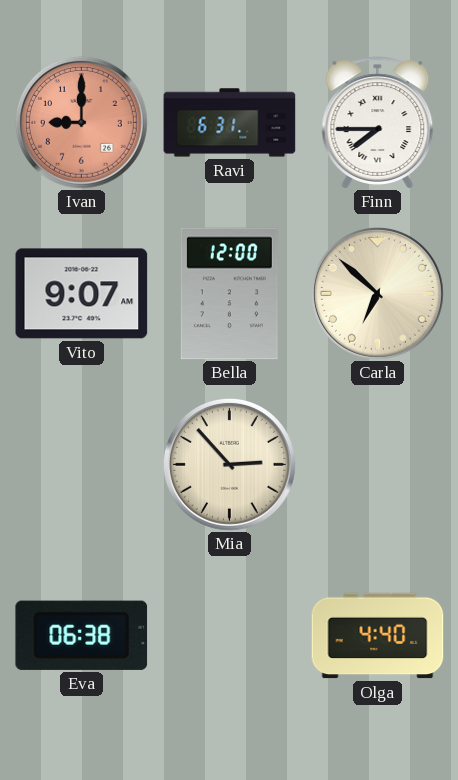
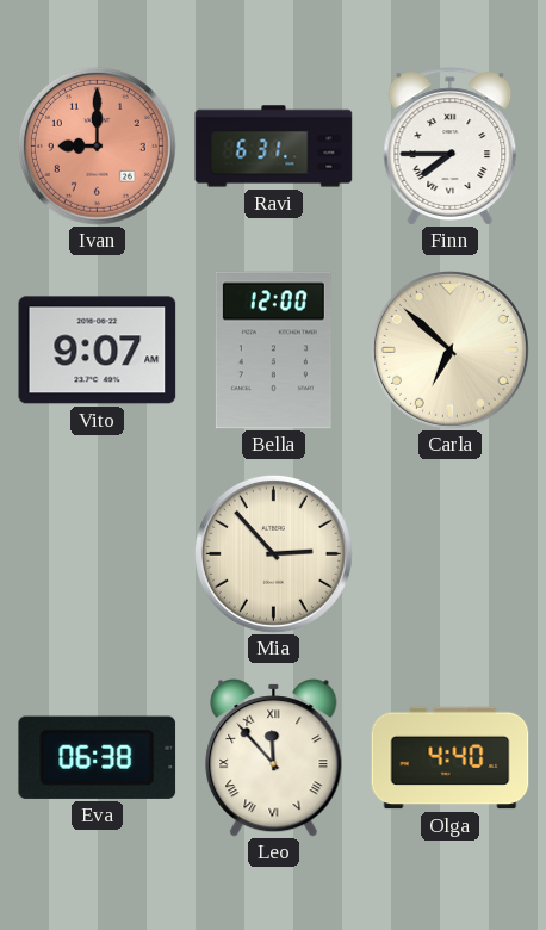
Leo: none -> 11:53 (274, 758)
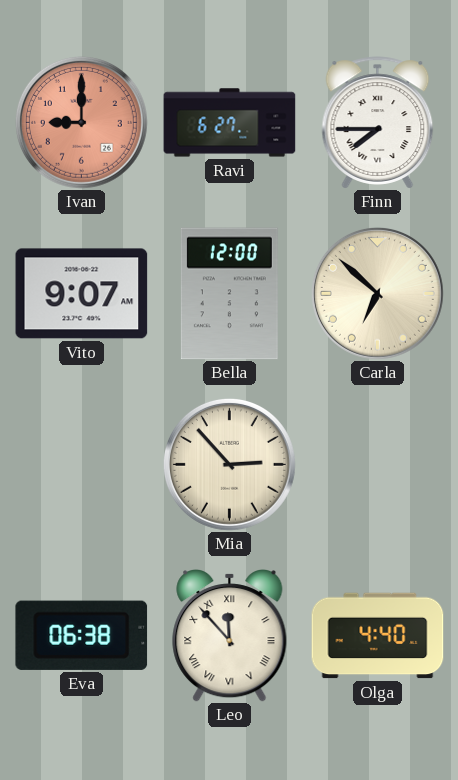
Ravi: 6:31 -> 6:27 (230, 123)
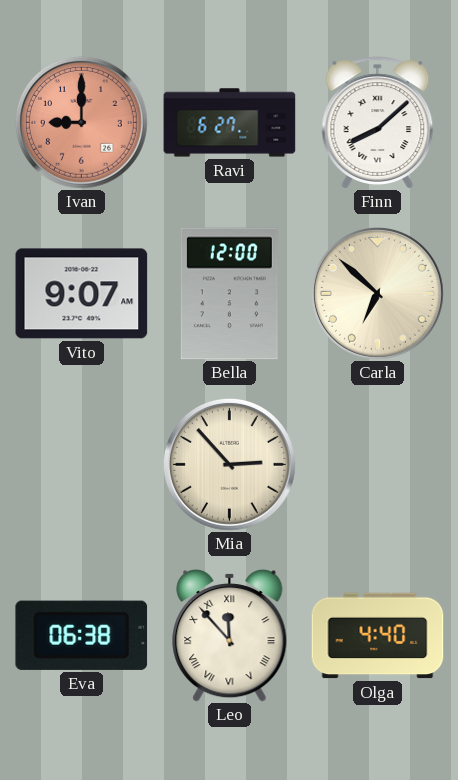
Finn: 7:45 -> 8:08 (378, 123)
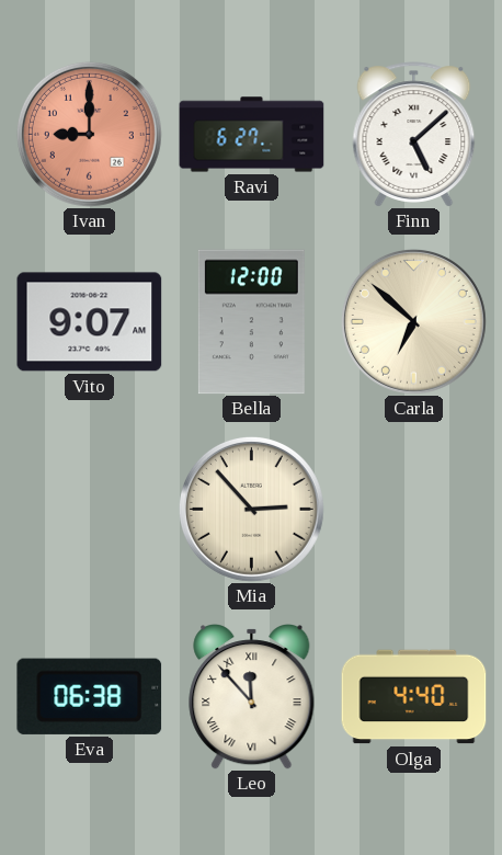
Finn: 8:08 -> 5:08 (414, 135)
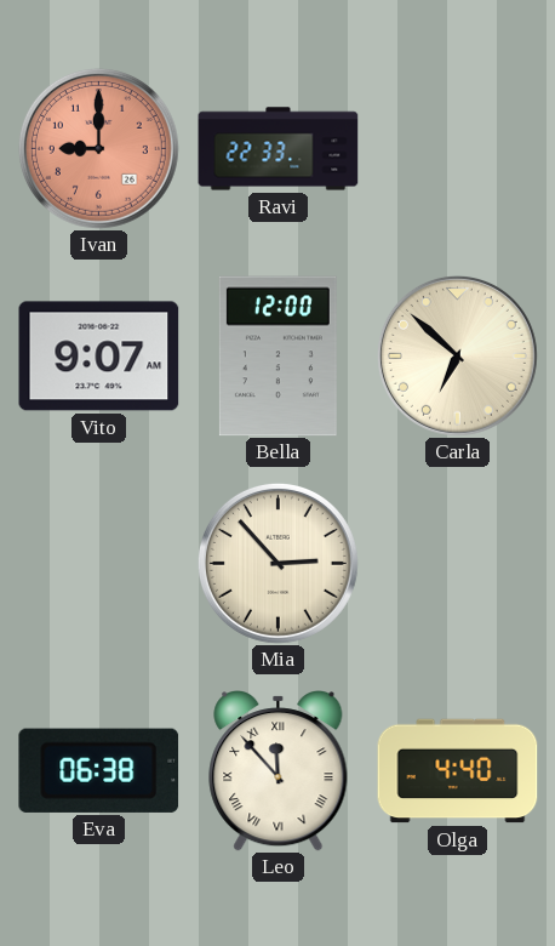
Ravi: 6:27 -> 22:33 (279, 149)
Finn: 5:08 -> none (414, 135)
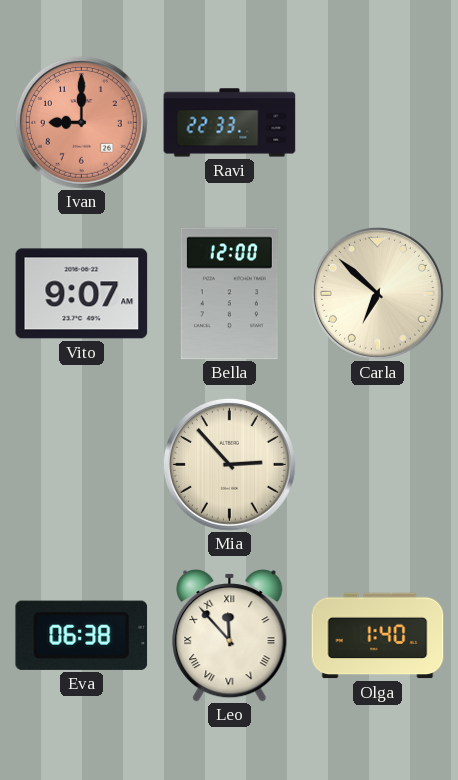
Olga: 4:40 -> 1:40 (378, 636)
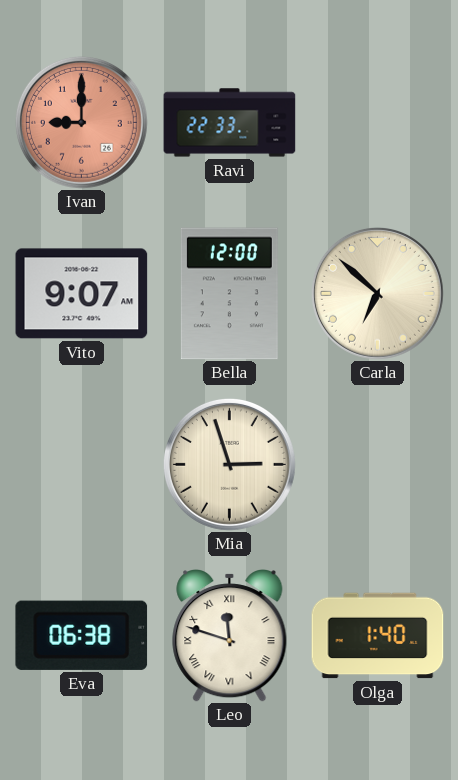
Mia: 2:53 -> 2:57 (229, 464)
Leo: 11:53 -> 11:48 (230, 636)
